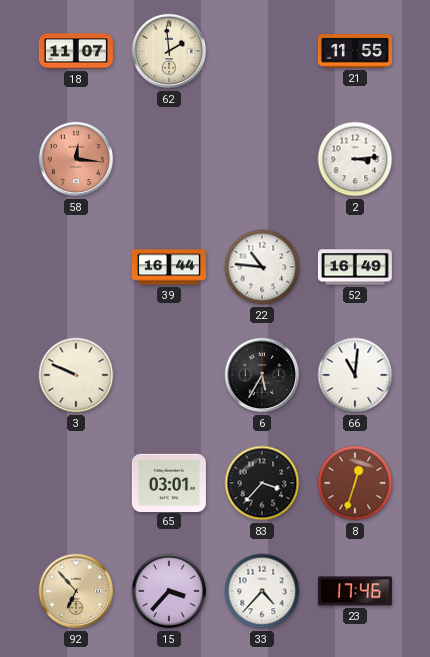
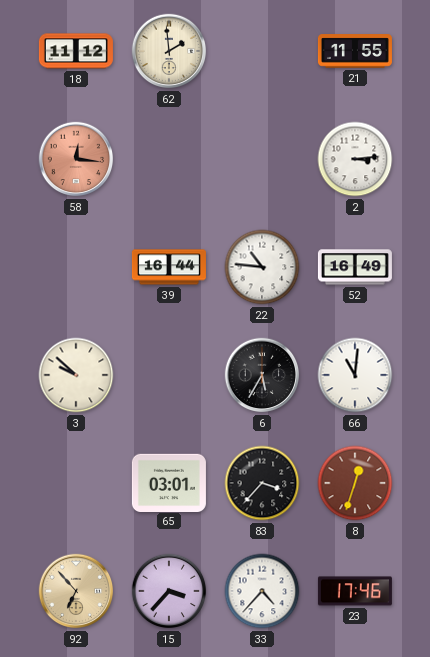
18: 11:07 -> 11:12 (76, 51)
3: 9:49 -> 9:52 (76, 375)
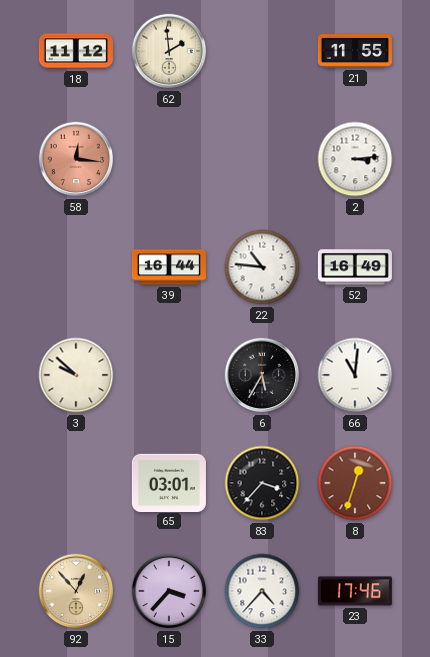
92: 6:53 -> 12:53 (76, 591)
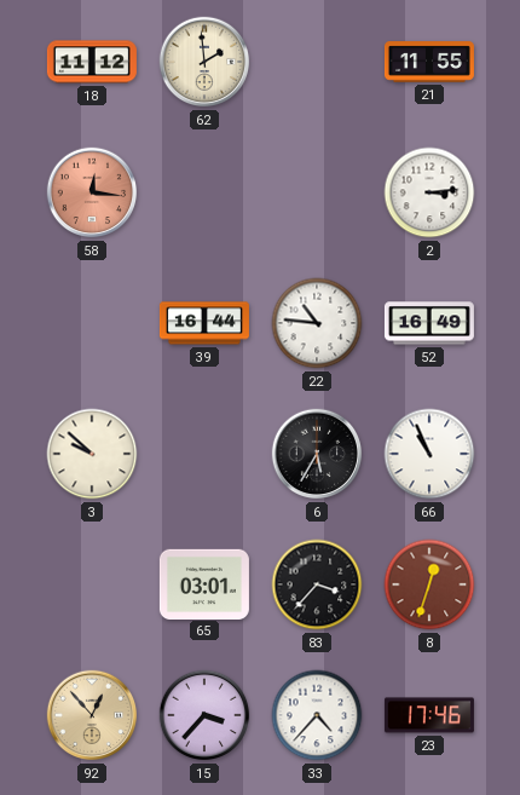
66: 11:01 -> 10:56 (429, 454)
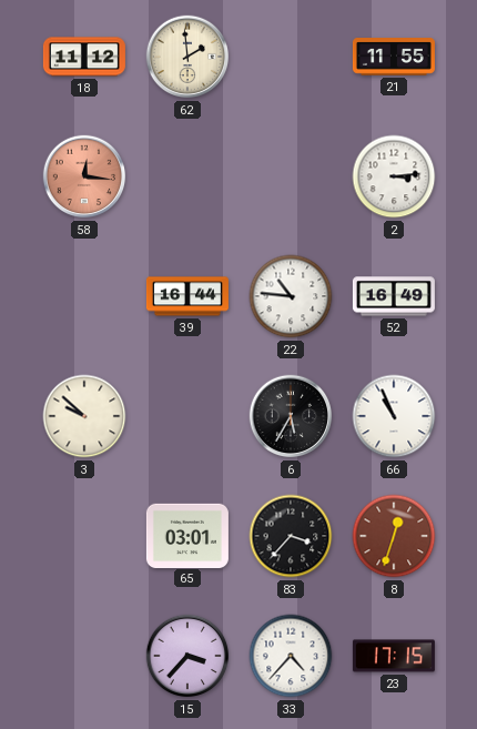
92: 12:53 -> none (92, 715)
23: 17:46 -> 17:15 (394, 656)
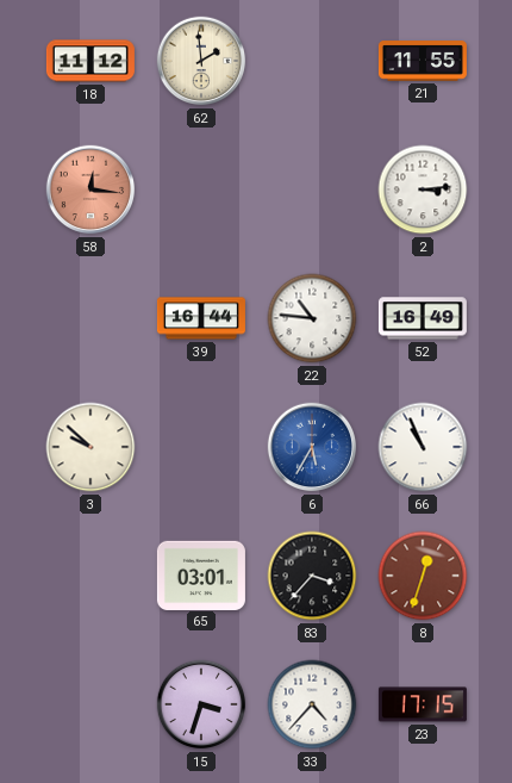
6 dial: black -> blue (312, 447)
15: 3:37 -> 3:33 (201, 704)
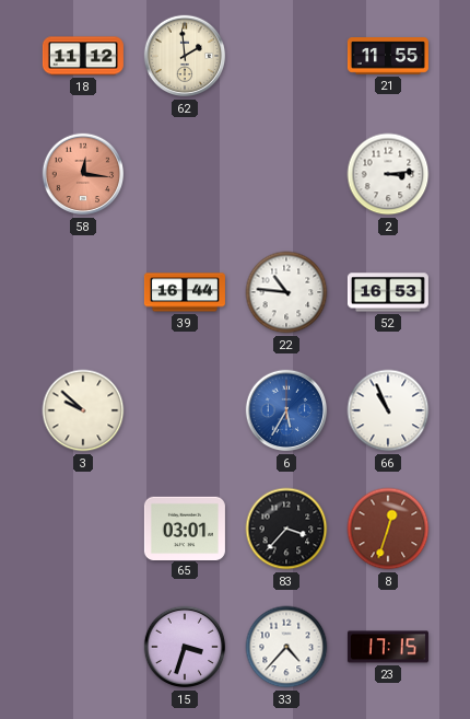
52: 16:49 -> 16:53 (388, 292)
